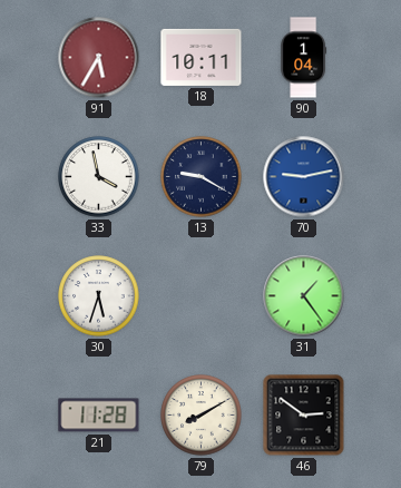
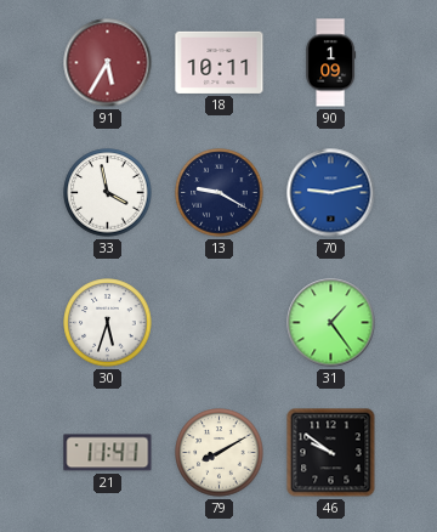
90: 1:04 -> 1:09 (331, 63)
21: 11:28 -> 11:41 (108, 453)
46: 2:51 -> 9:51 (331, 453)
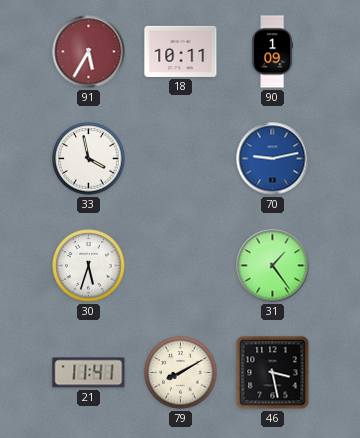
13: 9:20 -> none (220, 193)
46: 9:51 -> 3:28 (273, 373)
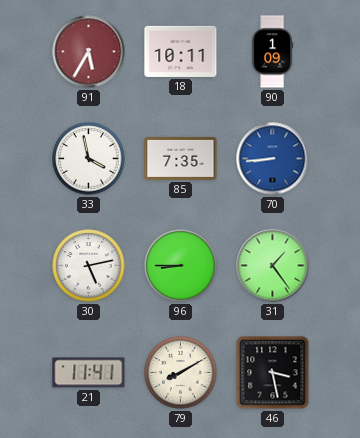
85: none -> 7:35 (181, 158)
70: 9:13 -> 8:44 (273, 159)
30: 5:33 -> 5:13 (89, 266)
96: none -> 8:45 (181, 266)
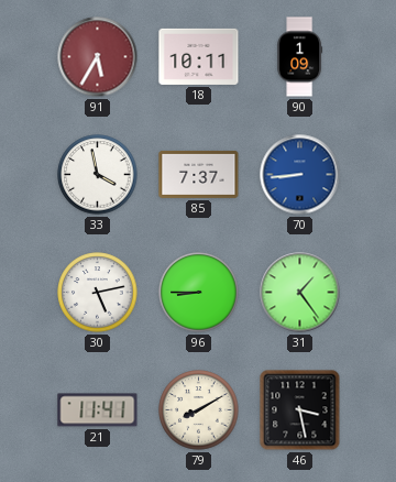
85: 7:35 -> 7:37 (199, 174)
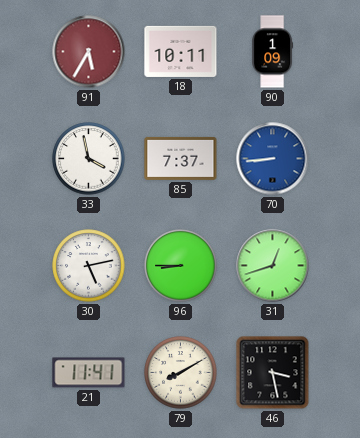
31: 1:24 -> 12:42 (273, 266)
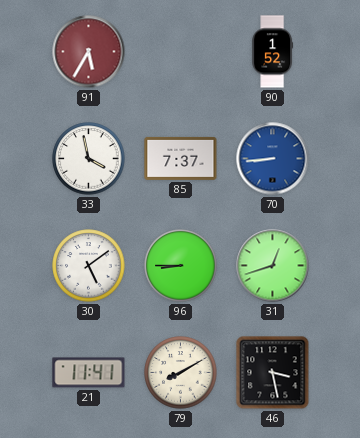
18: 10:11 -> none (181, 51)
90: 1:09 -> 1:52 (273, 52)
30: 5:13 -> 5:09 (89, 266)
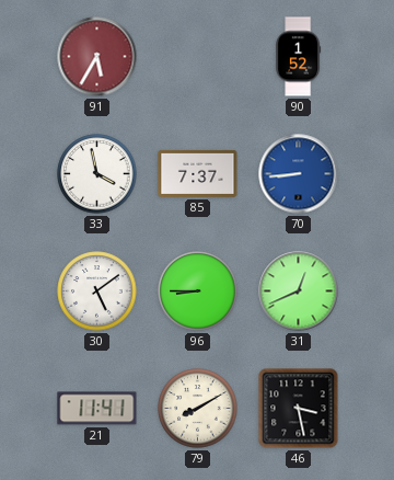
31: 12:42 -> 12:41 (299, 292)
